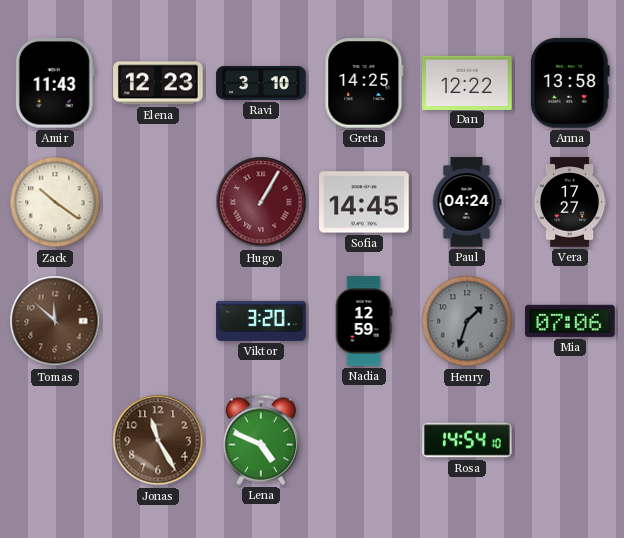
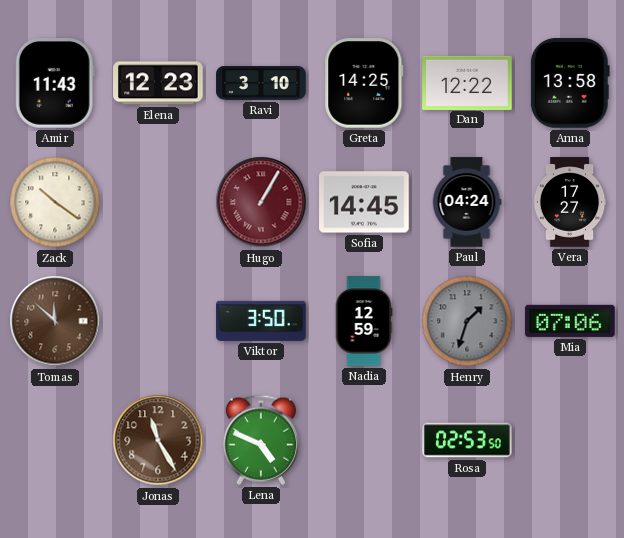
Viktor: 3:20 -> 3:50 (261, 321)
Rosa: 14:54 -> 02:53 (467, 440)
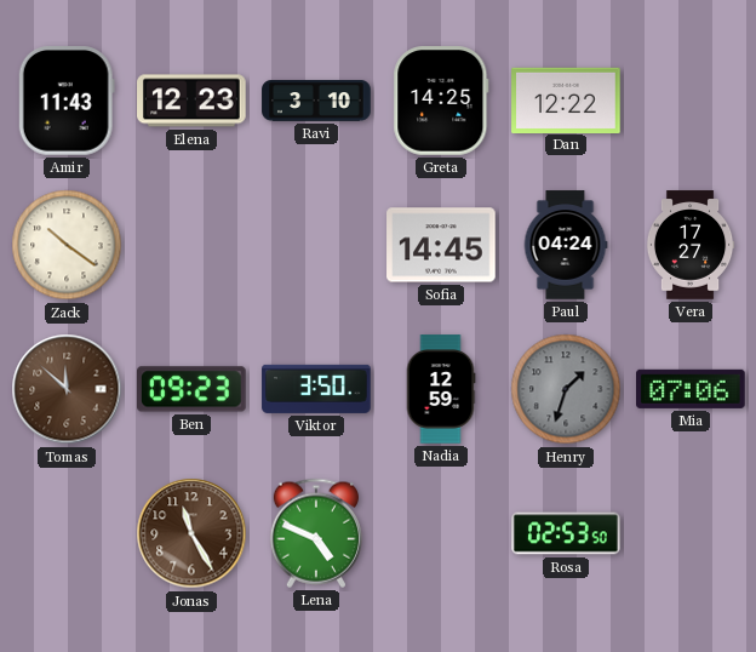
Anna: 13:58 -> none (570, 83)
Hugo: 1:05 -> none (261, 202)
Ben: none -> 09:23 (193, 389)
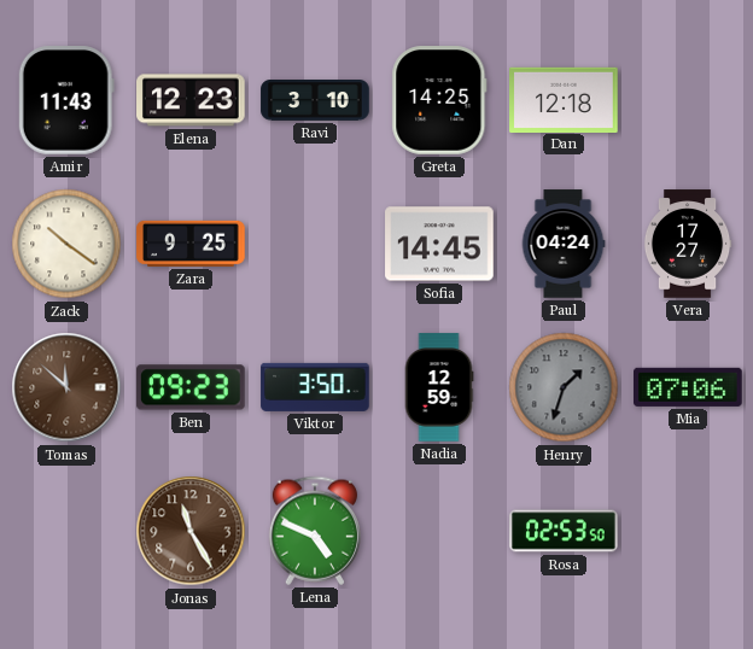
Dan: 12:22 -> 12:18 (564, 99)
Zara: none -> 9:25 (191, 244)
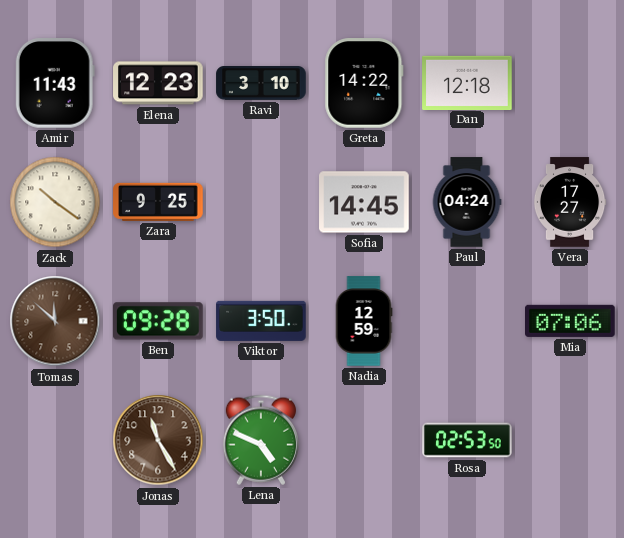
Greta: 14:25 -> 14:22 (364, 83)
Ben: 09:23 -> 09:28 (159, 321)
Henry: 1:33 -> none (564, 387)
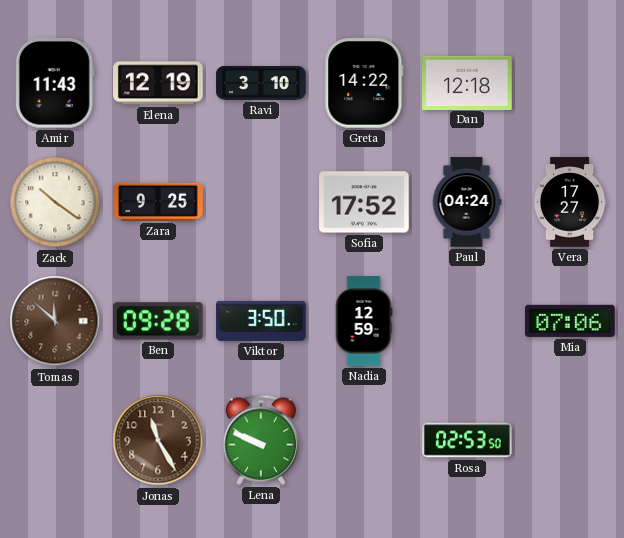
Elena: 12:23 -> 12:19 (158, 83)
Sofia: 14:45 -> 17:52 (364, 202)
Lena: 4:49 -> 9:49 (261, 440)
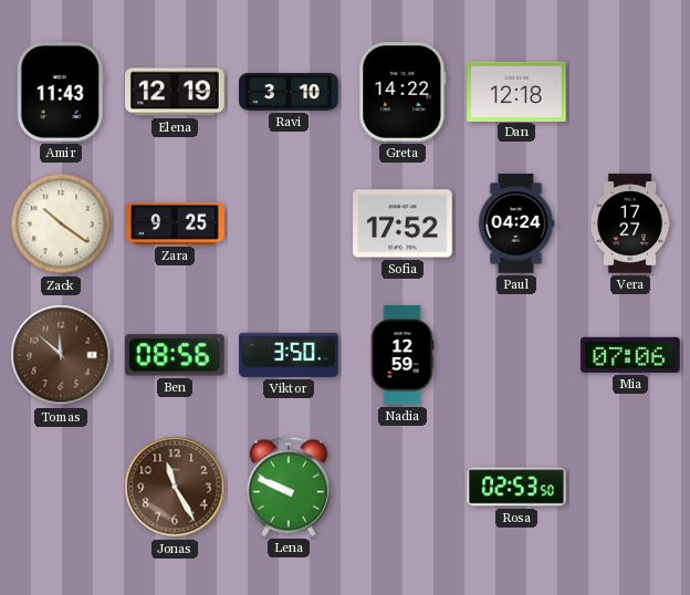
Ben: 09:28 -> 08:56 (176, 355)
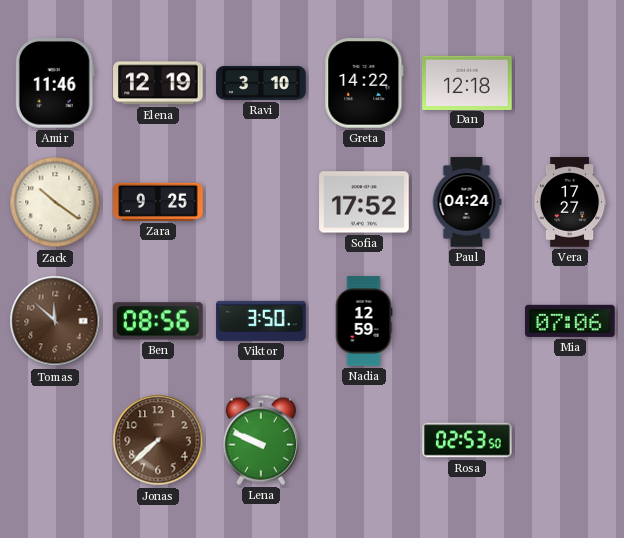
Amir: 11:43 -> 11:46 (55, 83)
Jonas: 11:25 -> 7:38 (158, 440)
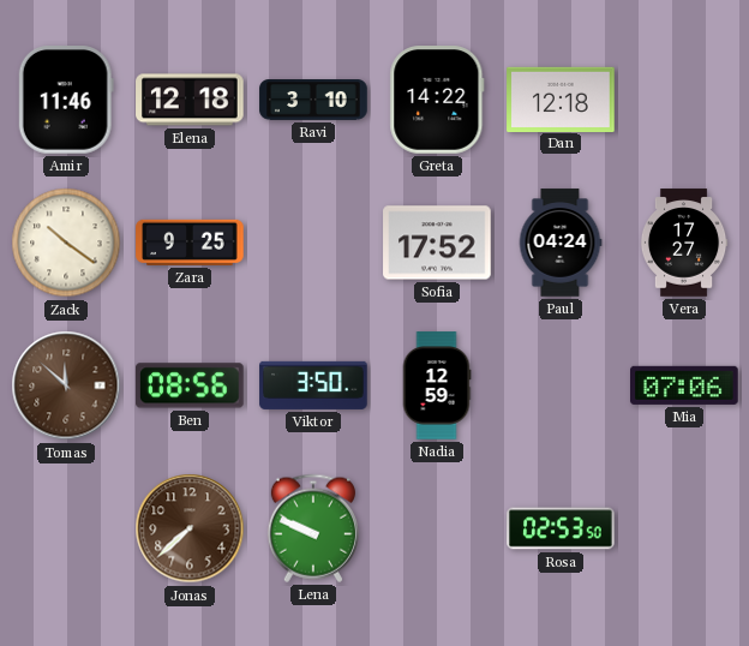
Elena: 12:19 -> 12:18 (190, 100)
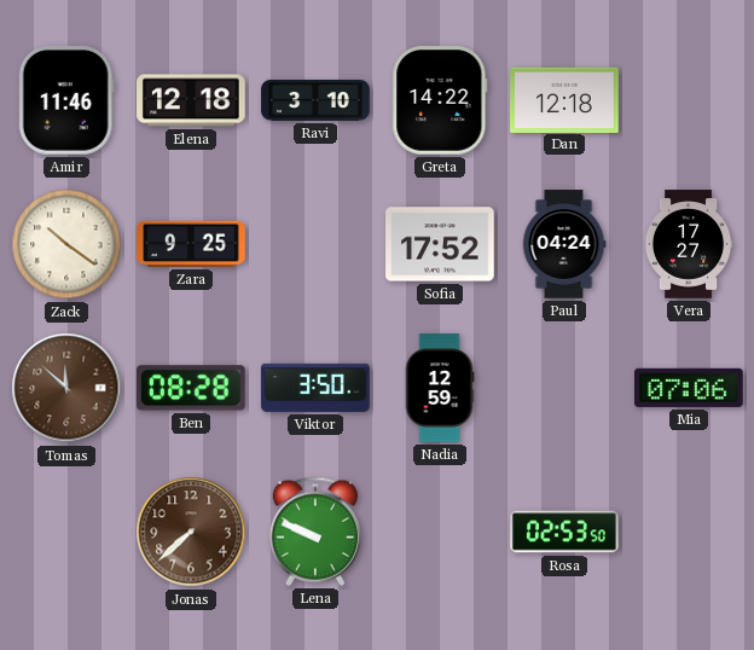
Ben: 08:56 -> 08:28 (192, 388)
